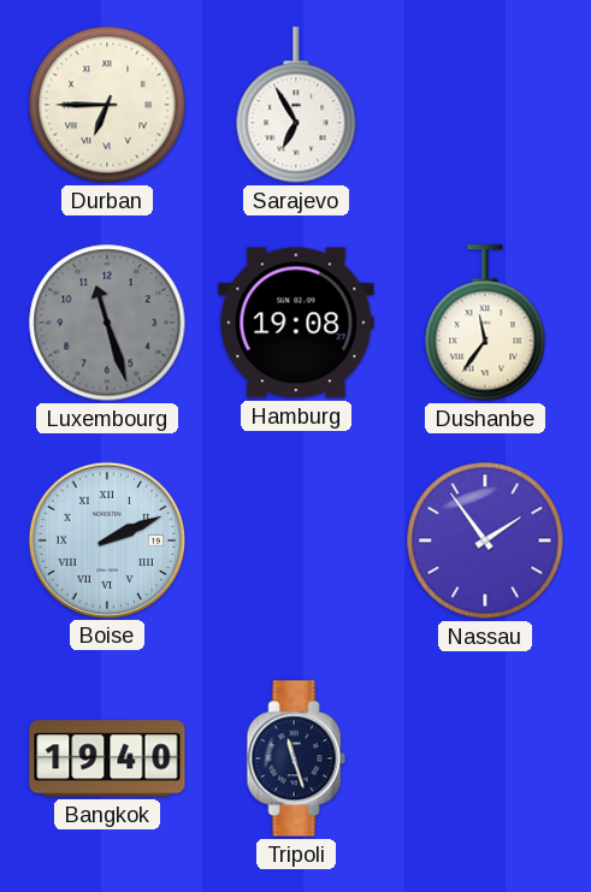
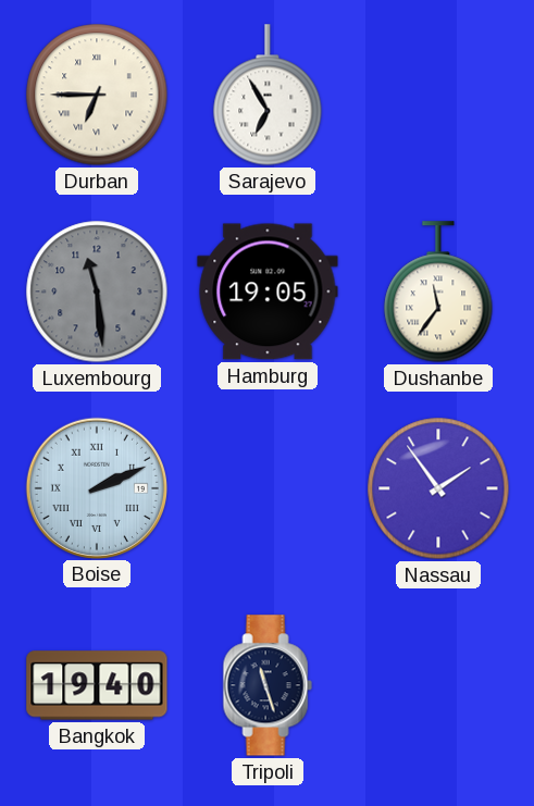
Luxembourg: 11:27 -> 11:29 (97, 292)
Hamburg: 19:08 -> 19:05 (268, 292)
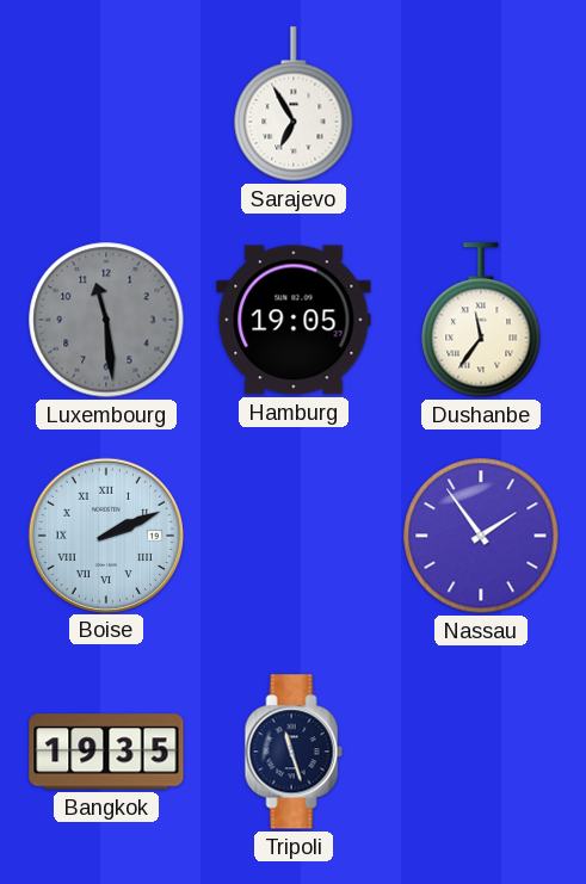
Durban: 6:45 -> none (97, 95)
Bangkok: 19:40 -> 19:35 (106, 752)
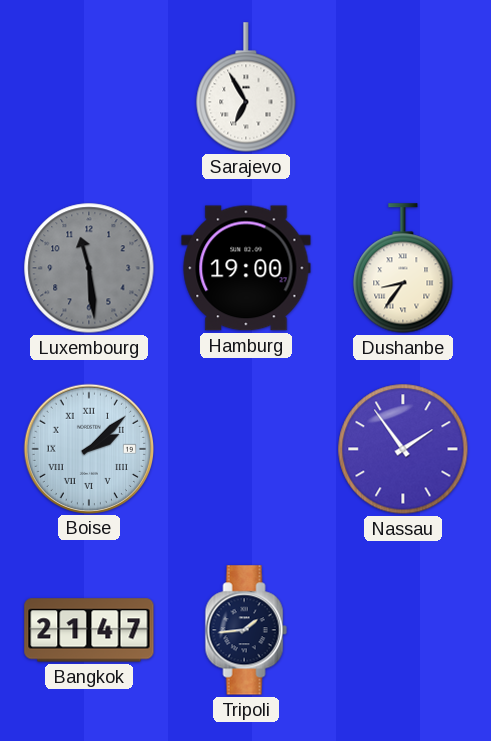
Hamburg: 19:05 -> 19:00 (246, 268)
Dushanbe: 11:36 -> 8:36 (403, 268)
Boise: 2:11 -> 2:08 (88, 448)
Bangkok: 19:35 -> 21:47 (89, 630)
Tripoli: 11:27 -> 1:44 (246, 630)
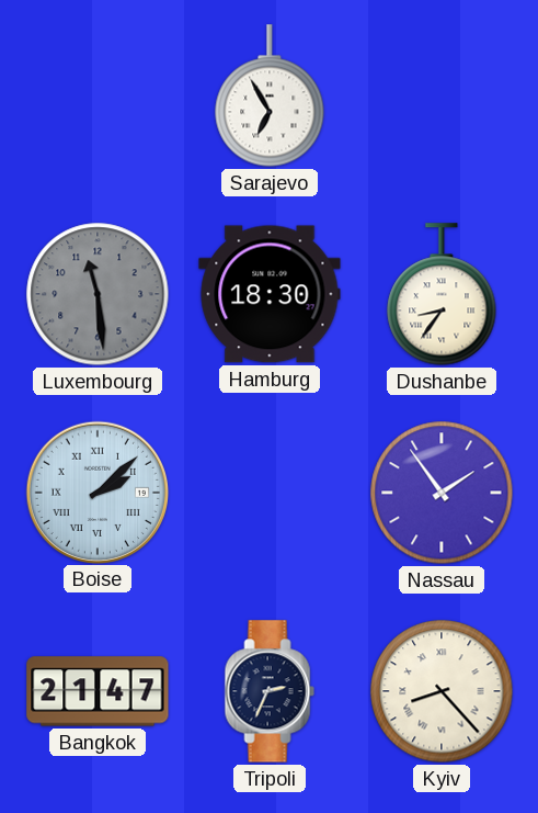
Hamburg: 19:00 -> 18:30 (270, 294)
Tripoli: 1:44 -> 2:34 (270, 691)
Kyiv: none -> 8:23 (442, 691)
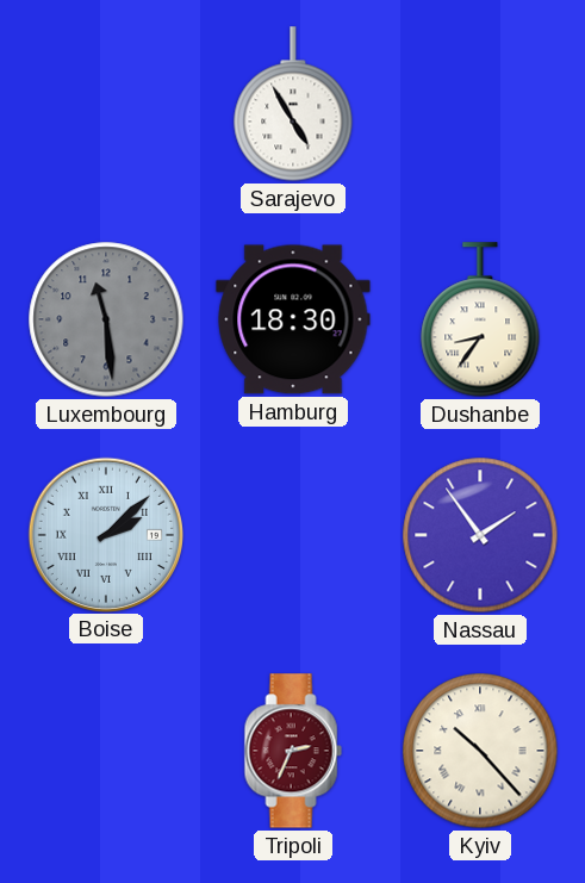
Sarajevo: 6:55 -> 4:55 (293, 104)
Bangkok: 21:47 -> none (98, 691)
Tripoli dial: navy -> burgundy (293, 751)
Kyiv: 8:23 -> 10:23 (480, 751)
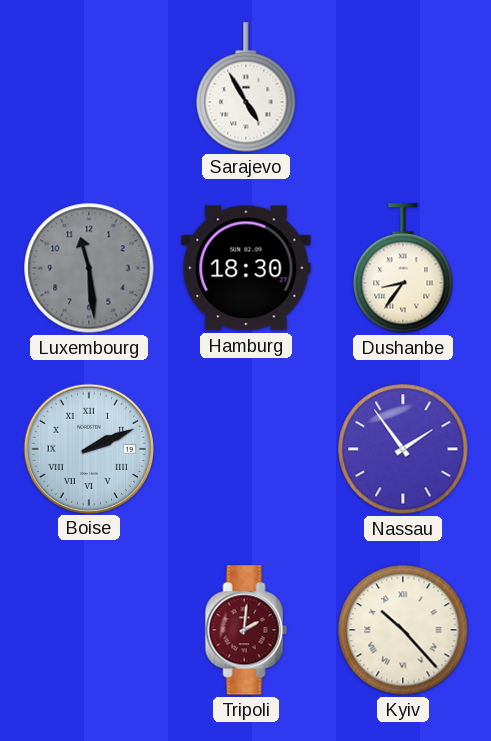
Boise: 2:08 -> 2:11 (88, 448)
Tripoli: 2:34 -> 2:01 (246, 630)
